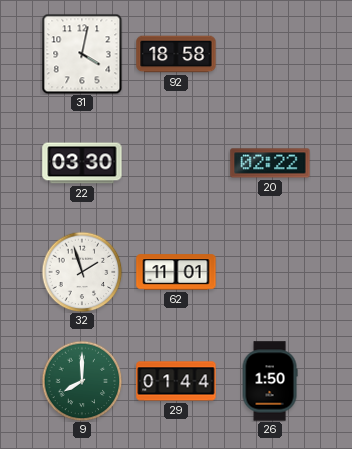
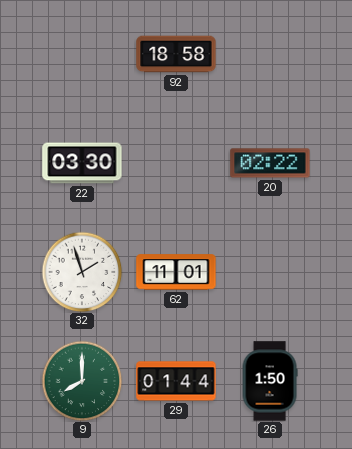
31: 4:02 -> none (82, 54)
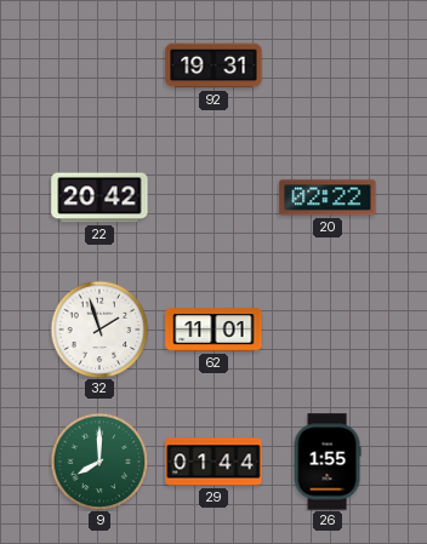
92: 18:58 -> 19:31 (213, 65)
22: 03:30 -> 20:42 (99, 197)
26: 1:50 -> 1:55 (328, 462)
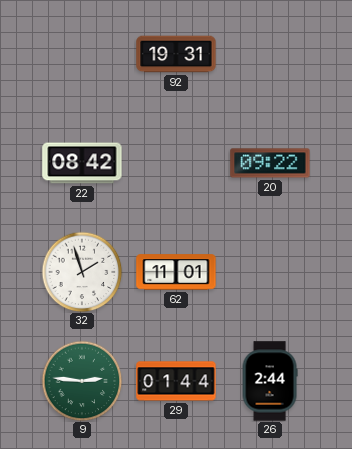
22: 20:42 -> 08:42 (82, 163)
20: 02:22 -> 09:22 (270, 163)
9: 8:00 -> 2:46 (82, 381)
26: 1:55 -> 2:44 (270, 381)
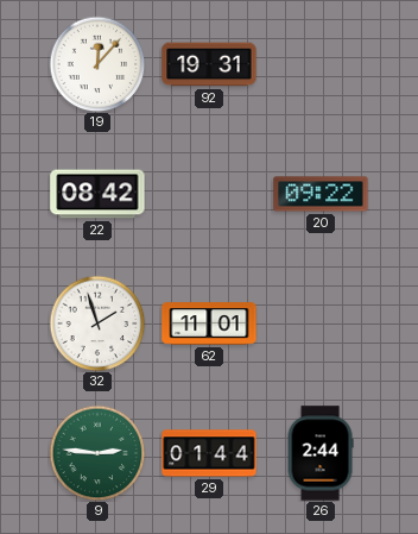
19: none -> 12:07 (97, 64)
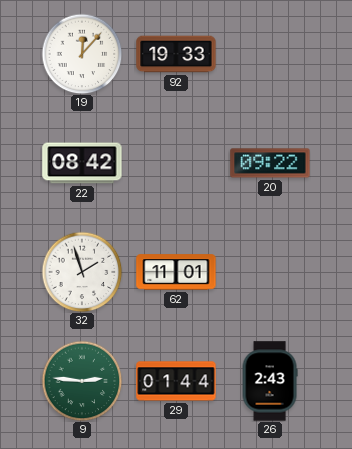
92: 19:31 -> 19:33 (176, 54)
26: 2:44 -> 2:43 (270, 381)
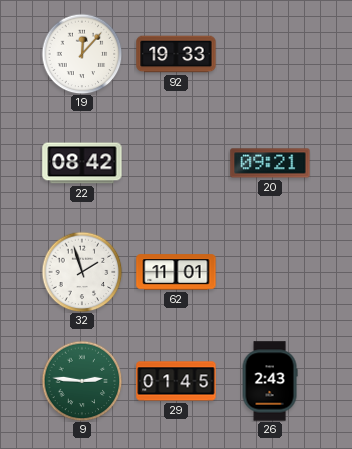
20: 09:22 -> 09:21 (270, 163)
29: 01:44 -> 01:45 (176, 381)
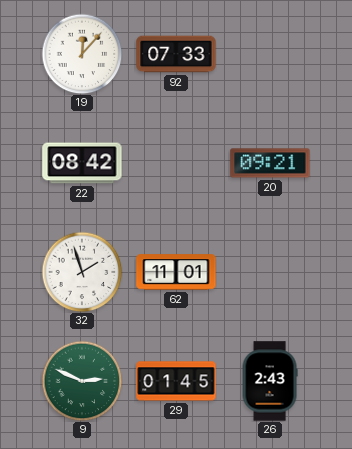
92: 19:33 -> 07:33 (176, 54)
9: 2:46 -> 2:49 (82, 381)
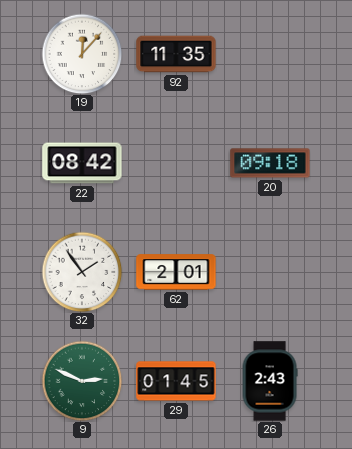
92: 07:33 -> 11:35 (176, 54)
20: 09:21 -> 09:18 (270, 163)
32: 1:57 -> 1:54 (82, 272)
62: 11:01 -> 2:01 (176, 272)
